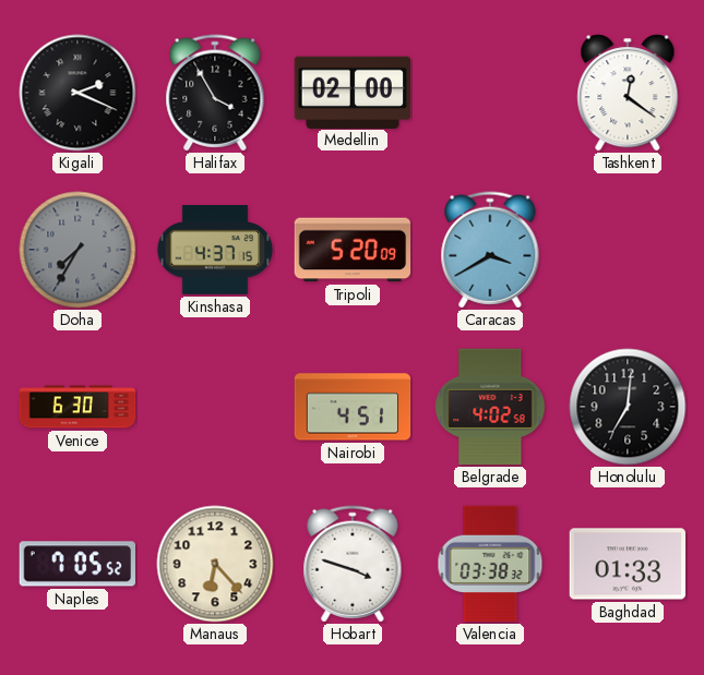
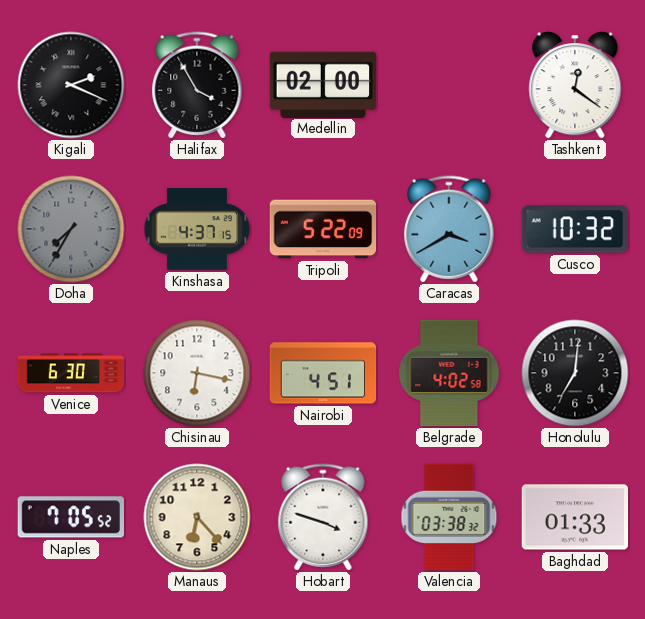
Tripoli: 5:20 -> 5:22 (323, 229)
Cusco: none -> 10:32 (575, 229)
Chisinau: none -> 6:17 (197, 373)
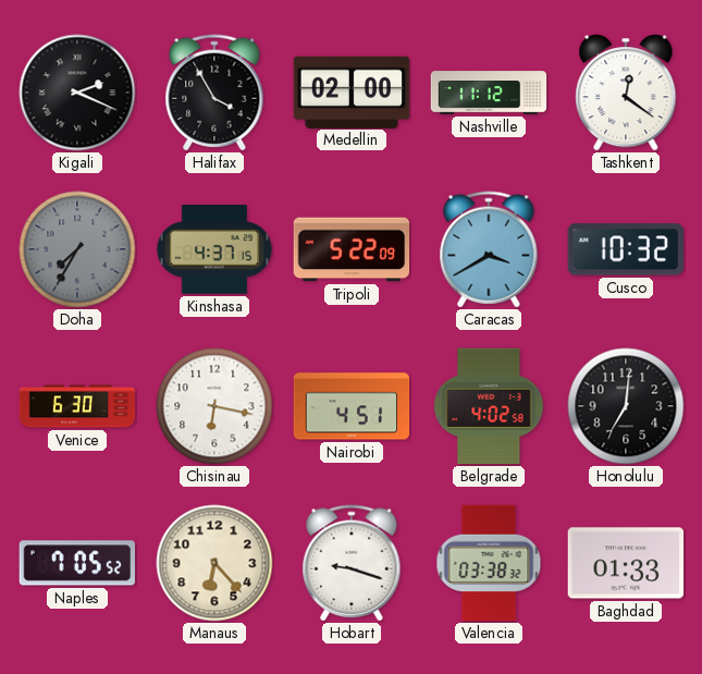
Nashville: none -> 11:12 (489, 93)
Hobart: 3:48 -> 9:18 (352, 563)
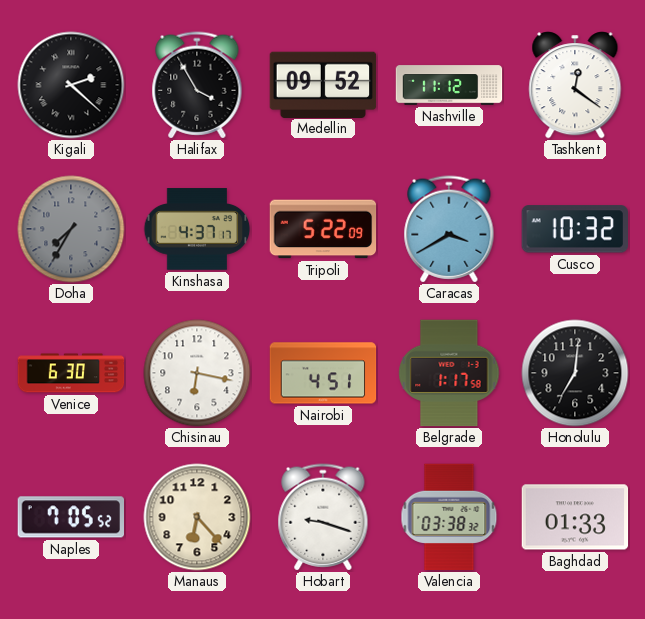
Kigali: 2:19 -> 2:22 (71, 85)
Medellin: 02:00 -> 09:52 (323, 84)
Kinshasa: 4:37:15 -> 4:37:17 (197, 229)
Belgrade: 4:02 -> 1:17 (449, 373)
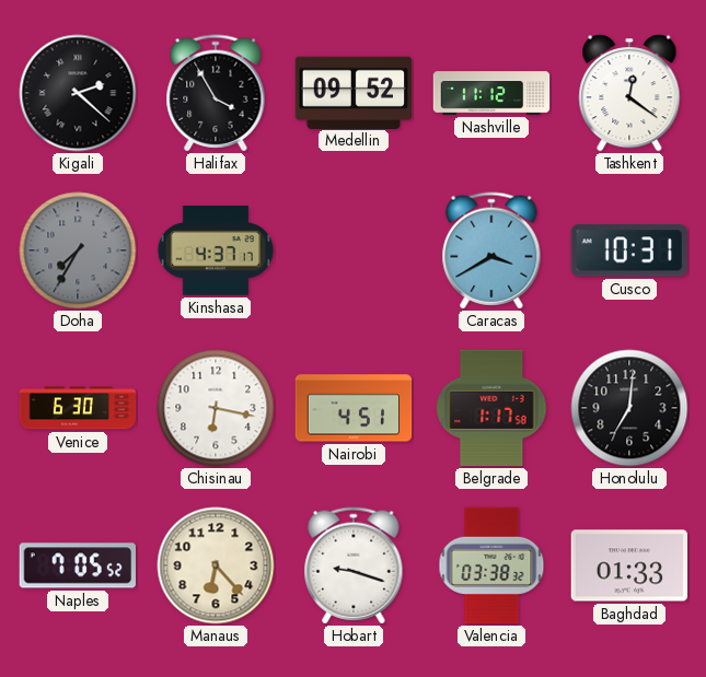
Tripoli: 5:22 -> none (323, 229)
Cusco: 10:32 -> 10:31 (629, 250)
